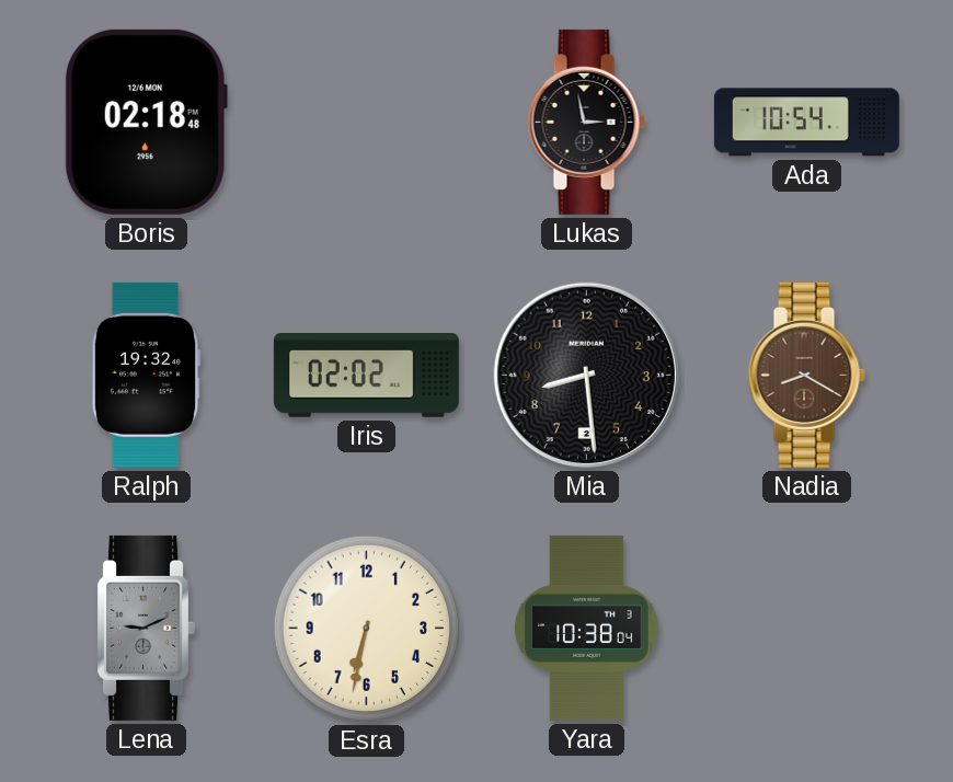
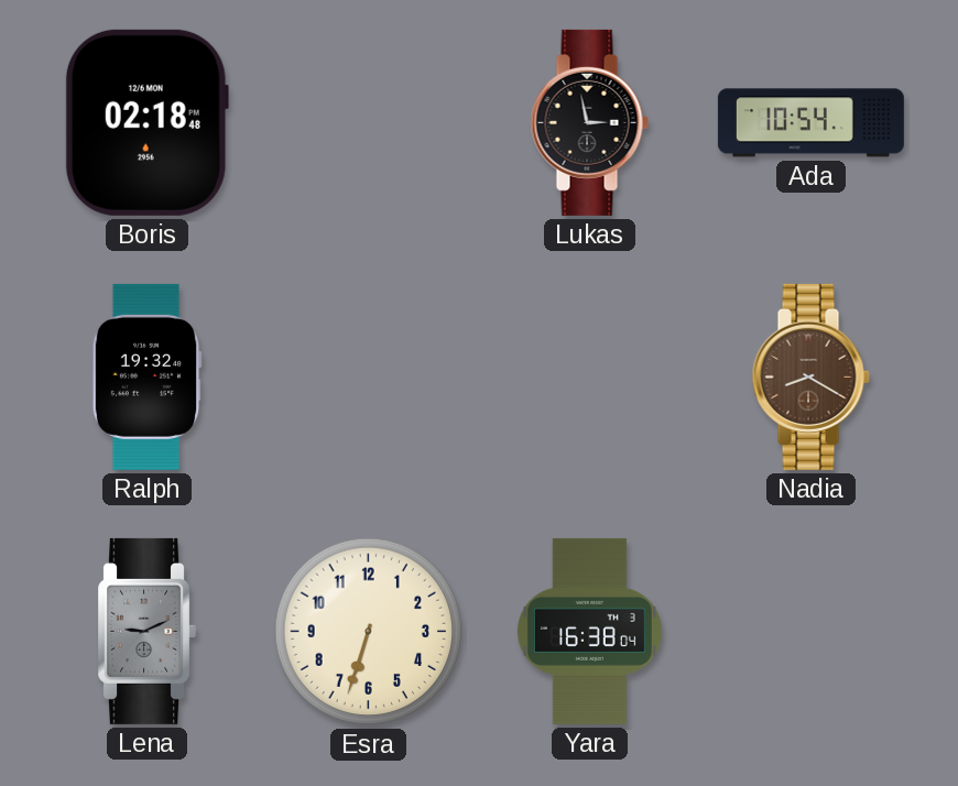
Iris: 02:02 -> none (366, 376)
Mia: 8:29 -> none (586, 375)
Esra: 6:32 -> 6:33 (369, 632)
Yara: 10:38 -> 16:38 (589, 631)
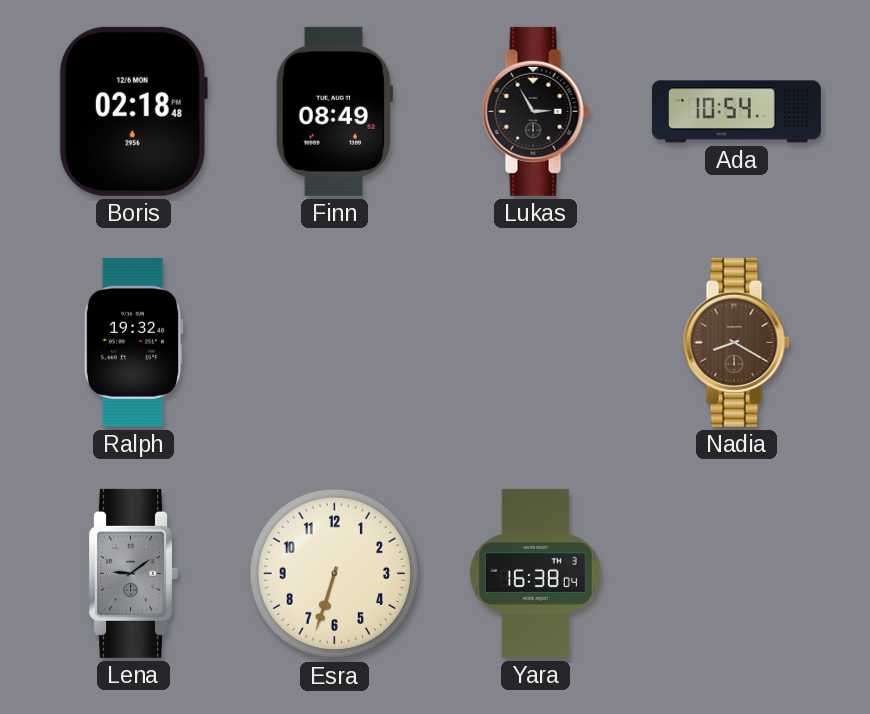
Finn: none -> 08:49 (334, 111)
Lukas: 2:58 -> 2:55 (535, 111)
Lena: 9:11 -> 9:09 (133, 573)
